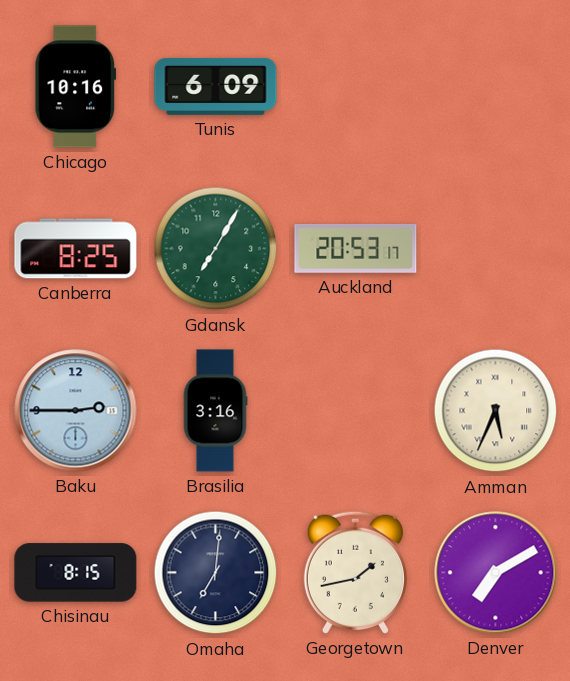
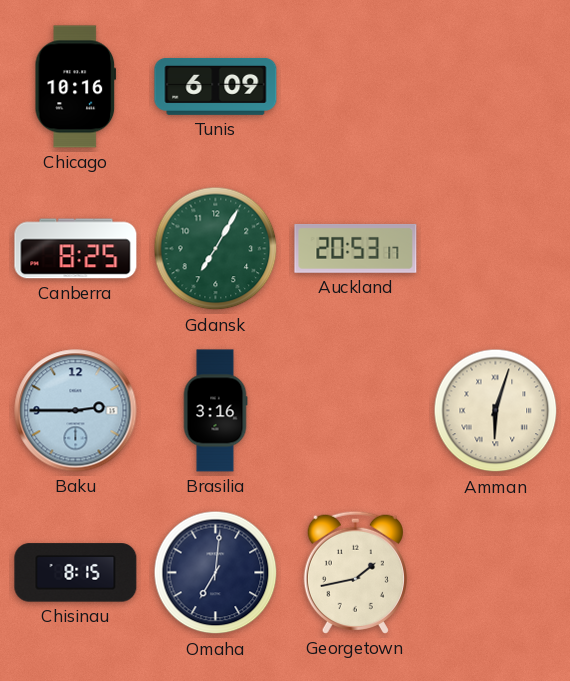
Amman: 5:34 -> 6:03 (496, 411)
Denver: 7:10 -> none (496, 573)
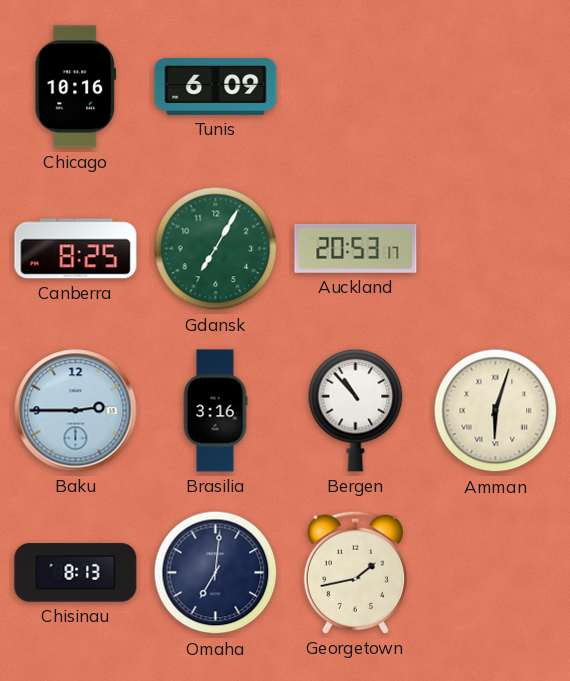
Bergen: none -> 10:53 (356, 410)
Chisinau: 8:15 -> 8:13 (76, 573)
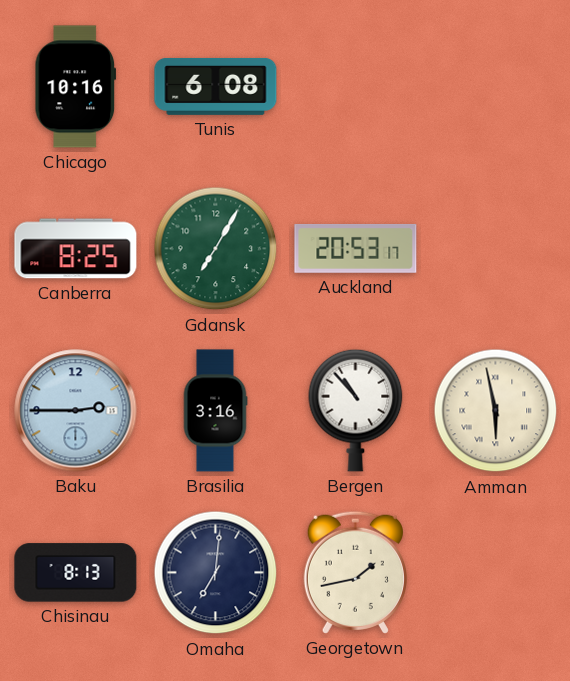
Tunis: 6:09 -> 6:08 (216, 86)
Amman: 6:03 -> 5:58 (496, 411)
